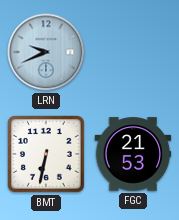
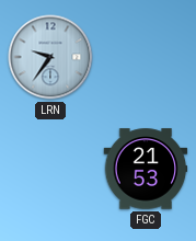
LRN: 9:41 -> 9:36 (50, 57)
BMT: 6:32 -> none (47, 155)
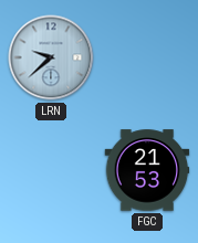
LRN: 9:36 -> 9:38 (51, 57)
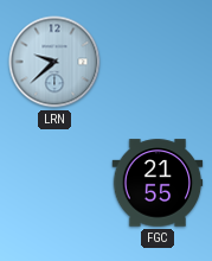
FGC: 21:53 -> 21:55 (158, 183)
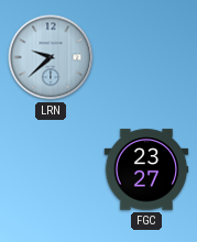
FGC: 21:55 -> 23:27 (146, 169)
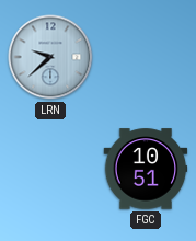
FGC: 23:27 -> 10:51 (146, 169)
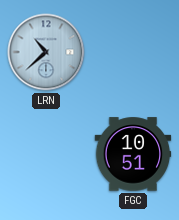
LRN: 9:38 -> 10:38 (46, 52)
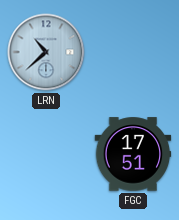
FGC: 10:51 -> 17:51 (133, 154)
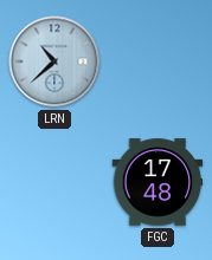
FGC: 17:51 -> 17:48 (158, 182)
